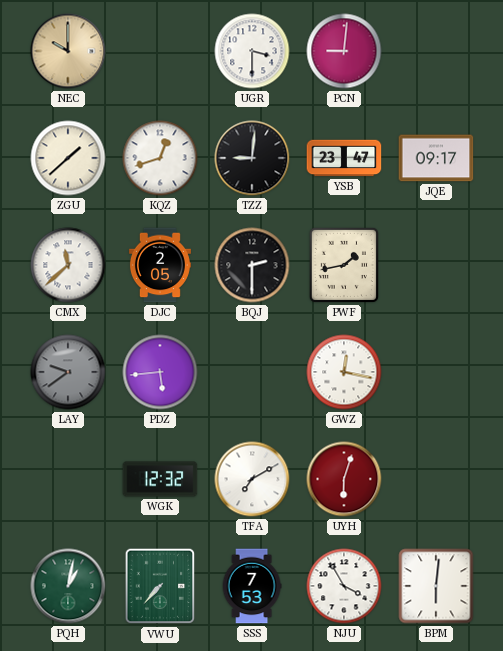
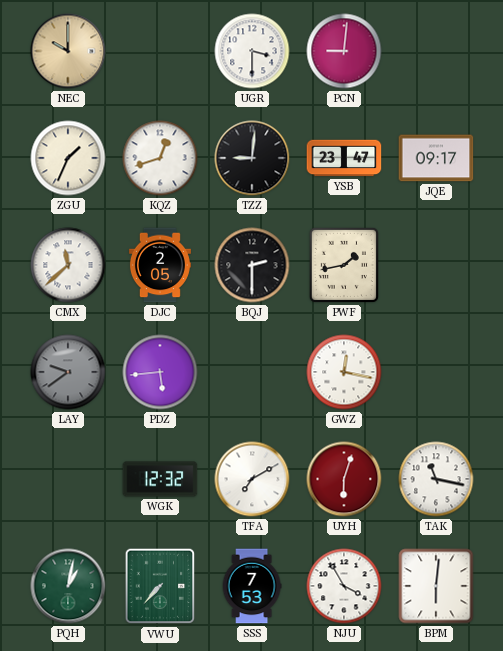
ZGU: 1:38 -> 1:34 (68, 158)
TAK: none -> 11:17 (436, 479)
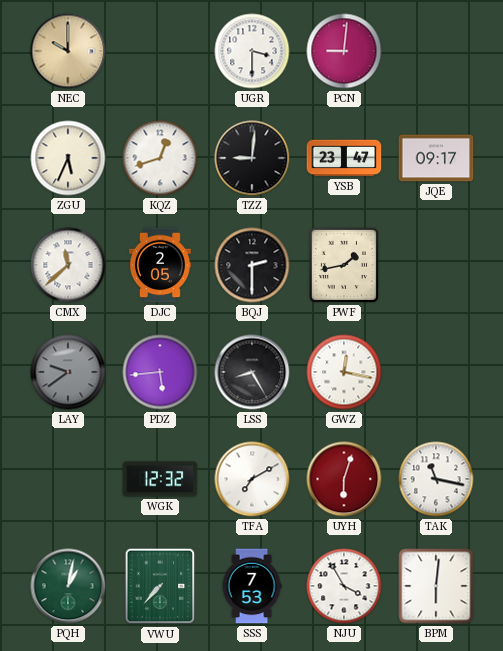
ZGU: 1:34 -> 5:34 (68, 158)
LSS: none -> 8:25 (252, 372)
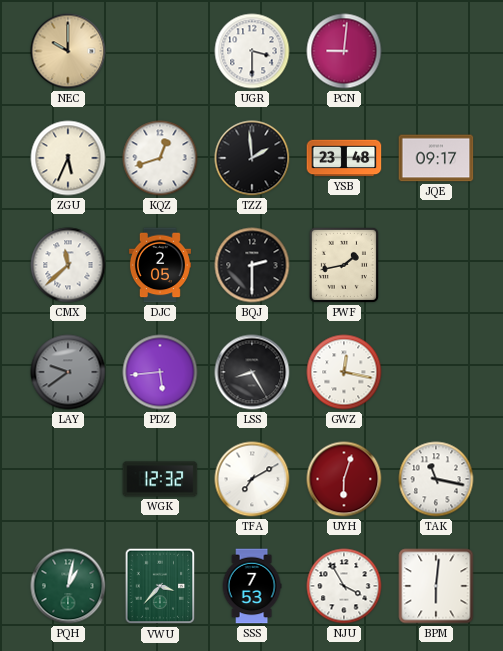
TZZ: 9:01 -> 1:59 (252, 158)
YSB: 23:47 -> 23:48 (344, 158)
VWU: 7:37 -> 3:37 (160, 586)
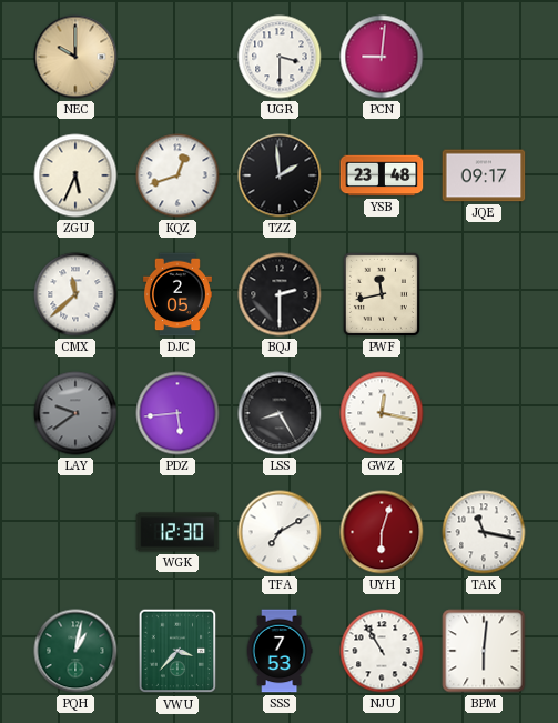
PWF: 1:43 -> 11:43 (382, 294)
WGK: 12:32 -> 12:30 (177, 532)
NJU: 3:55 -> 10:55 (382, 651)
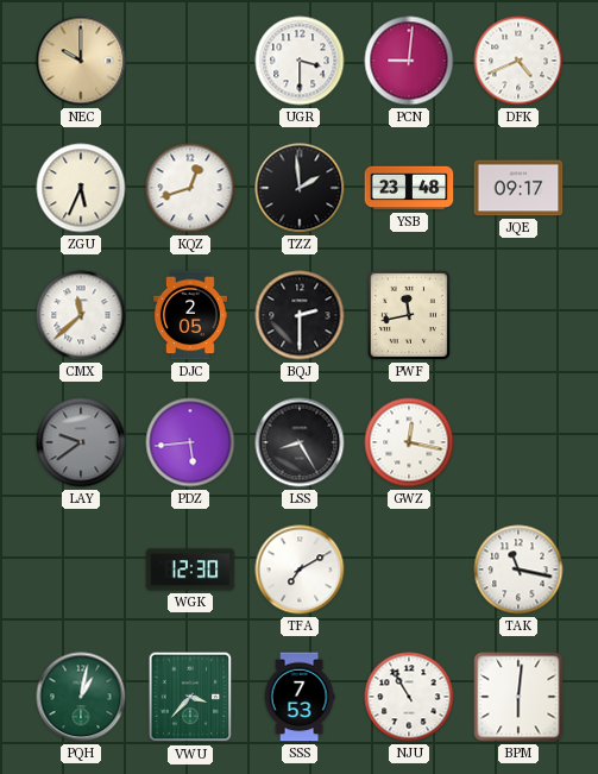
DFK: none -> 4:41 (518, 61)
UYH: 6:03 -> none (382, 532)
